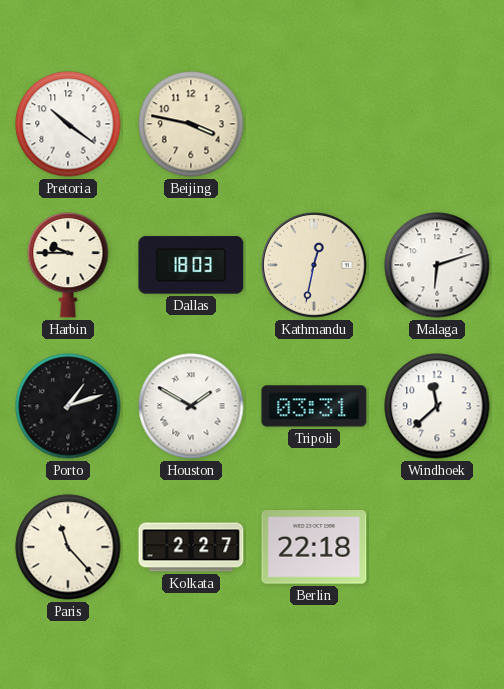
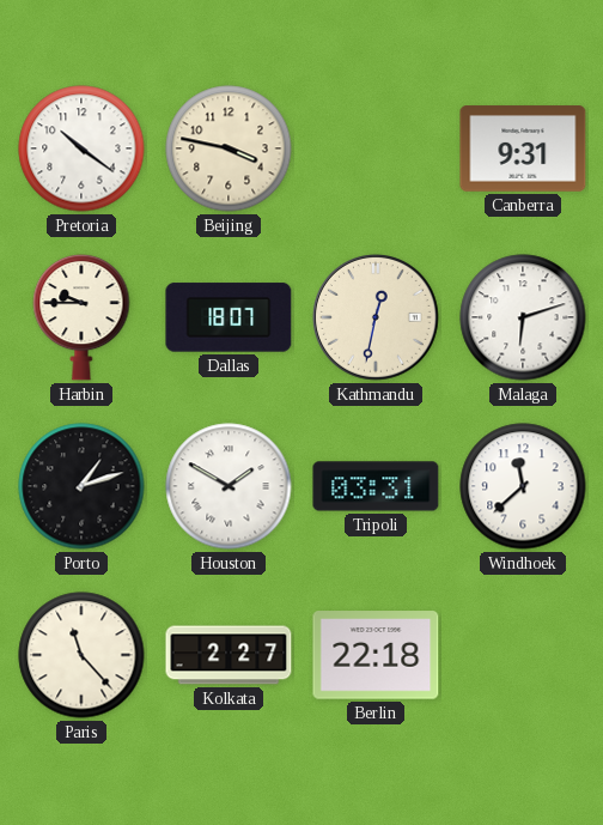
Canberra: none -> 9:31 (523, 148)
Dallas: 18:03 -> 18:07 (229, 317)
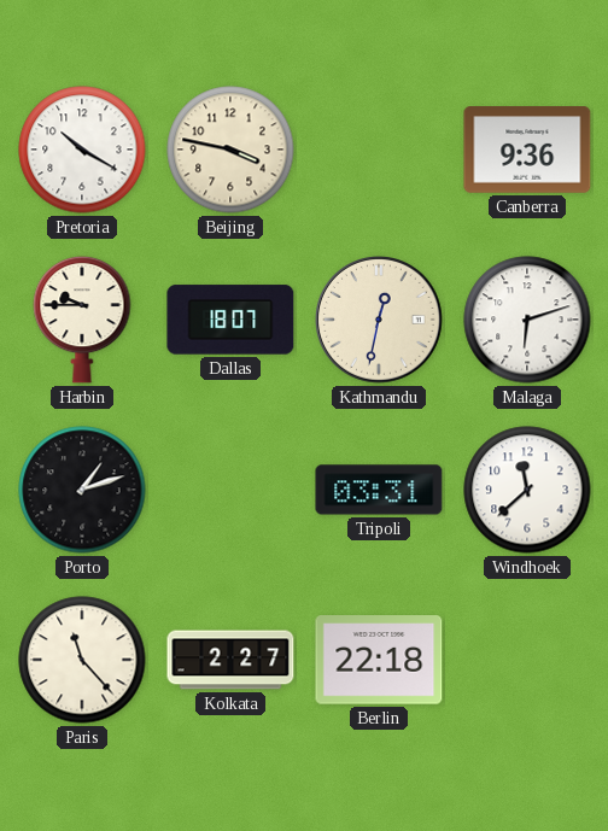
Pretoria: 10:21 -> 10:20 (82, 150)
Canberra: 9:31 -> 9:36 (527, 150)
Houston: 1:50 -> none (229, 486)
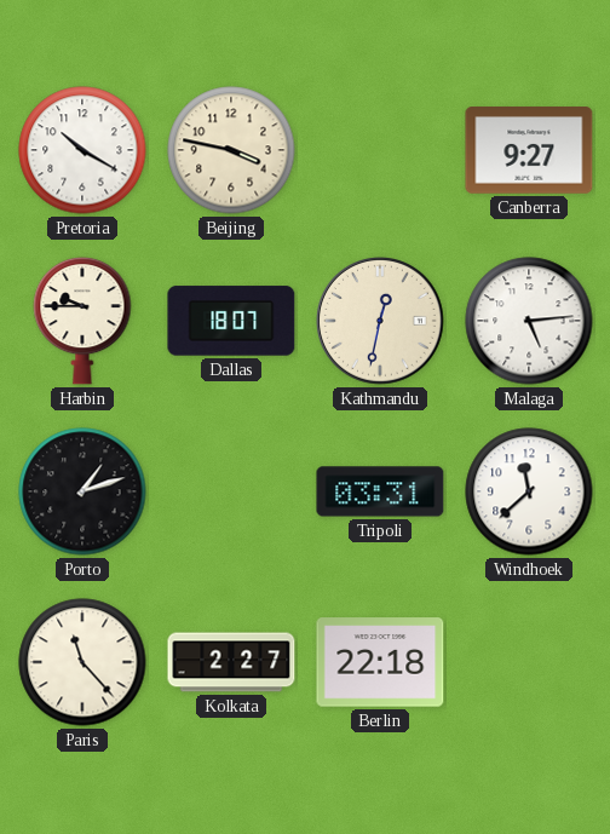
Canberra: 9:36 -> 9:27 (529, 150)
Malaga: 6:12 -> 5:14 (529, 321)
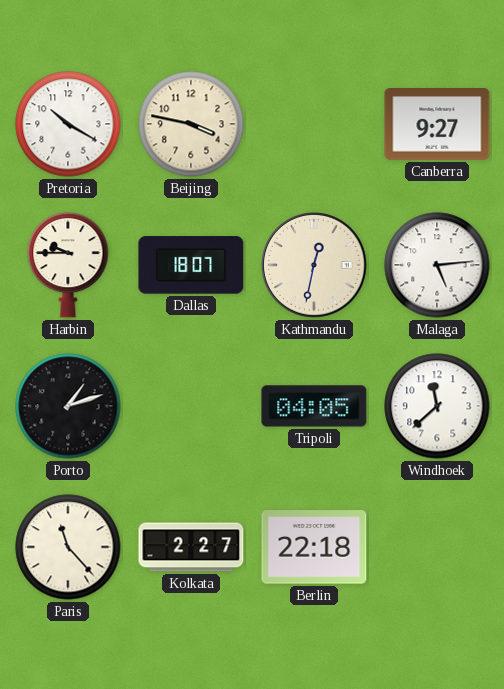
Tripoli: 03:31 -> 04:05 (314, 406)
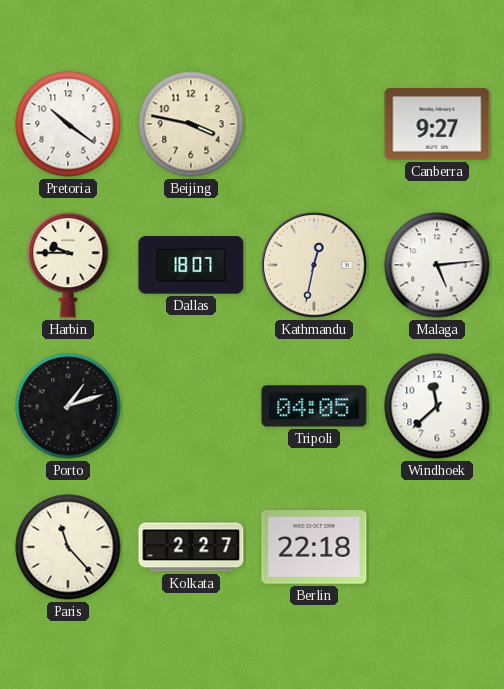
Pretoria: 10:20 -> 10:21 (68, 124)
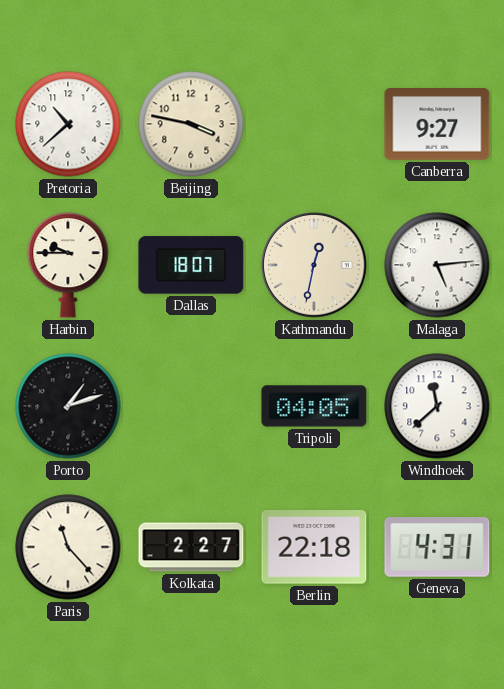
Pretoria: 10:21 -> 10:38 (68, 124)
Geneva: none -> 4:31 (437, 548)
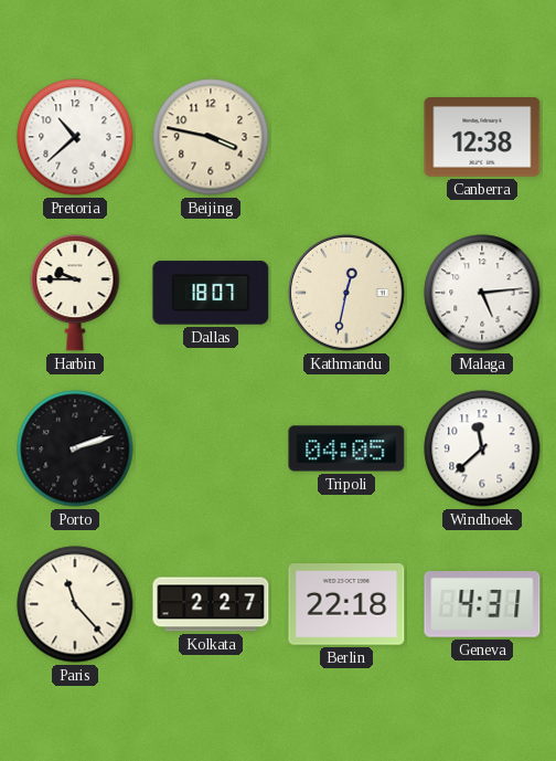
Canberra: 9:27 -> 12:38 (482, 137)
Porto: 1:12 -> 2:12 (75, 448)
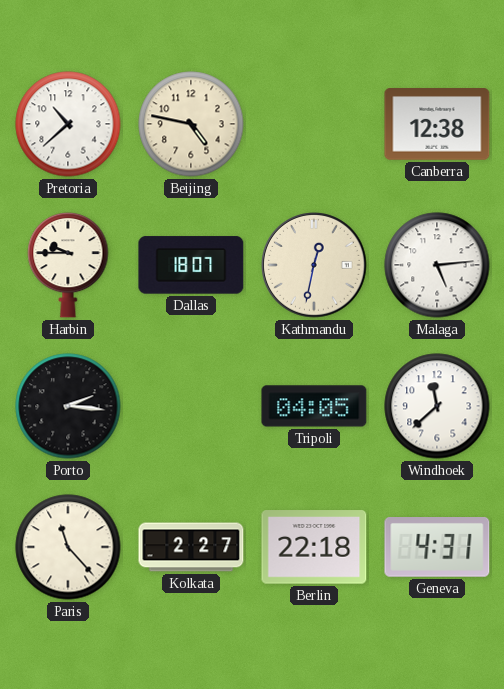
Beijing: 3:47 -> 4:47 (191, 124)
Porto: 2:12 -> 2:16 (68, 406)
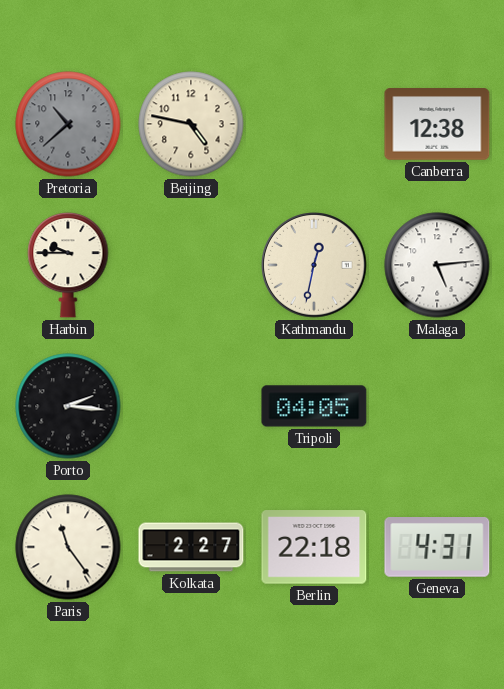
Pretoria dial: white -> grey (68, 124)
Dallas: 18:07 -> none (191, 265)
Windhoek: 11:38 -> none (437, 406)
Paris: 11:23 -> 11:24 (68, 547)
